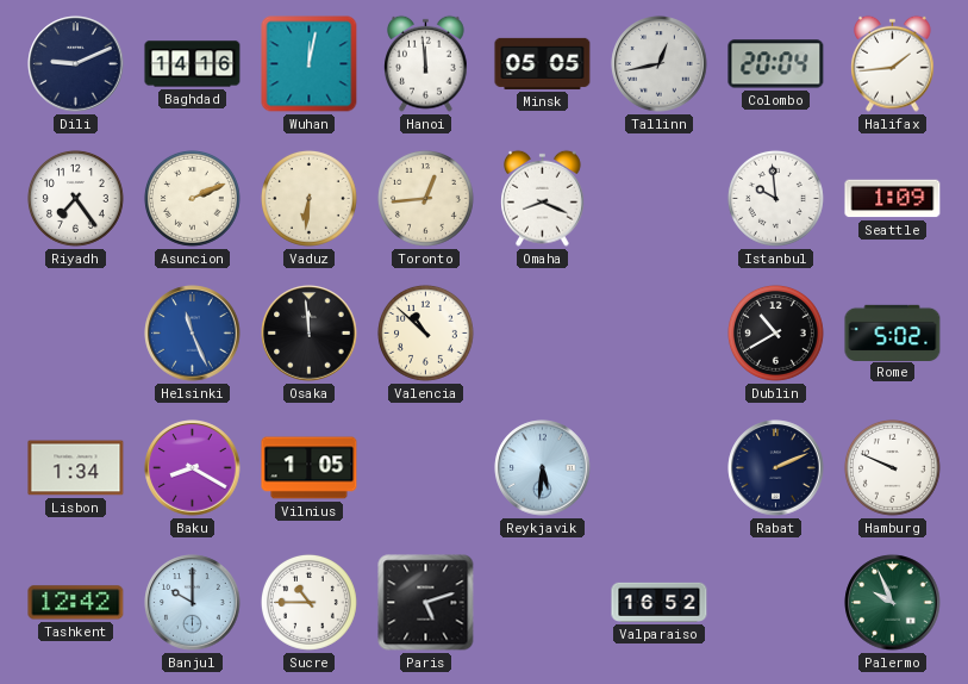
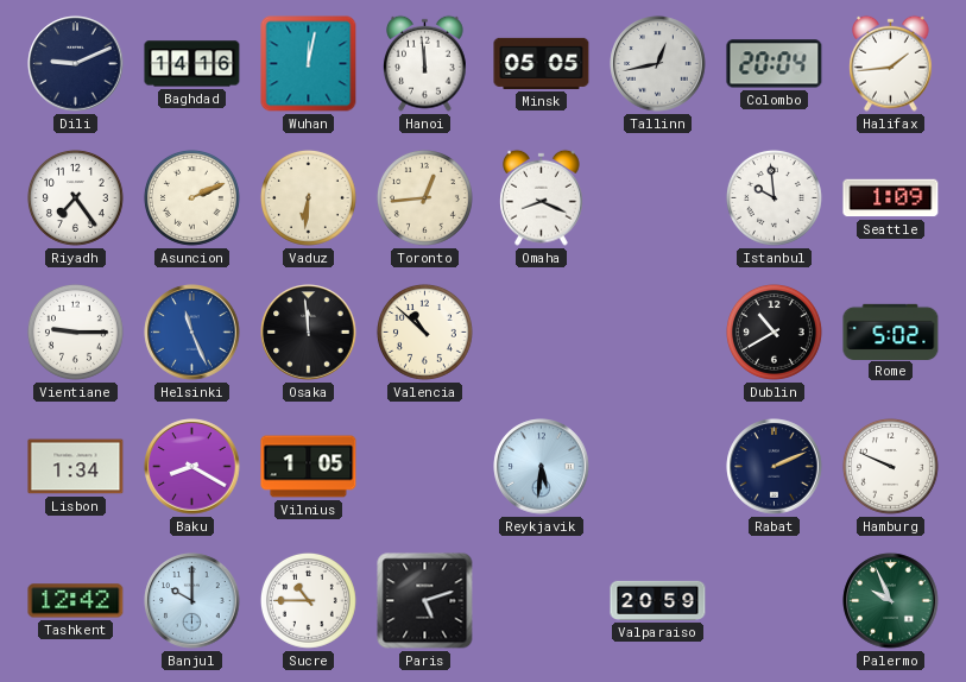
Vientiane: none -> 9:15 (75, 331)
Valparaiso: 16:52 -> 20:59 (658, 600)
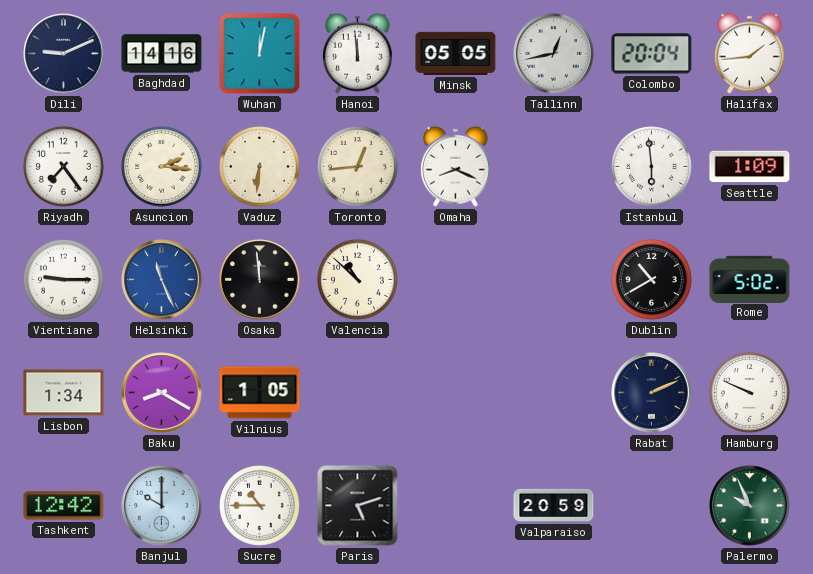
Asuncion: 2:11 -> 2:16 (161, 166)
Istanbul: 9:59 -> 5:59 (651, 166)
Reykjavik: 5:31 -> none (542, 467)
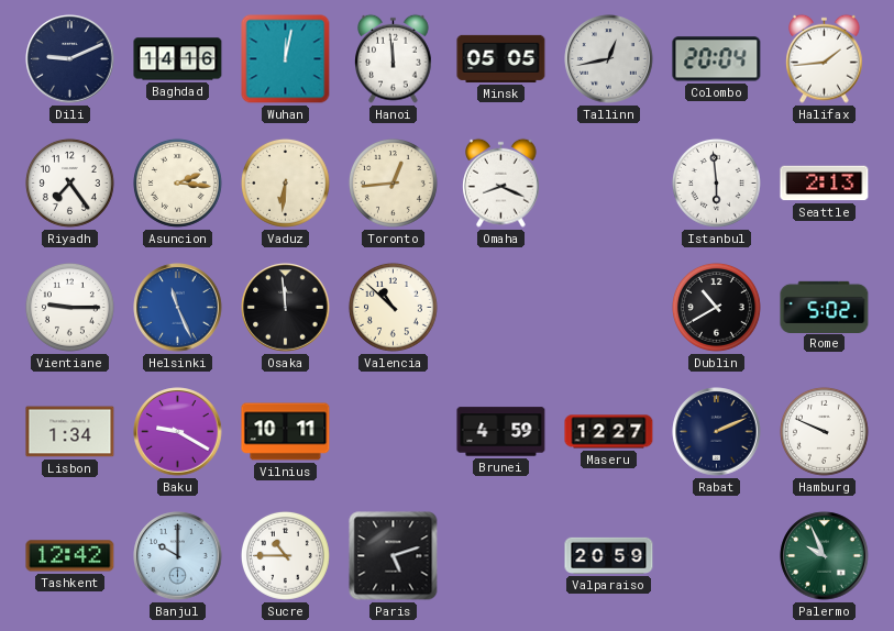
Seattle: 1:09 -> 2:13 (825, 184)
Baku: 8:20 -> 9:20 (178, 432)
Vilnius: 1:05 -> 10:11 (286, 432)
Brunei: none -> 4:59 (501, 432)
Maseru: none -> 12:27 (609, 432)
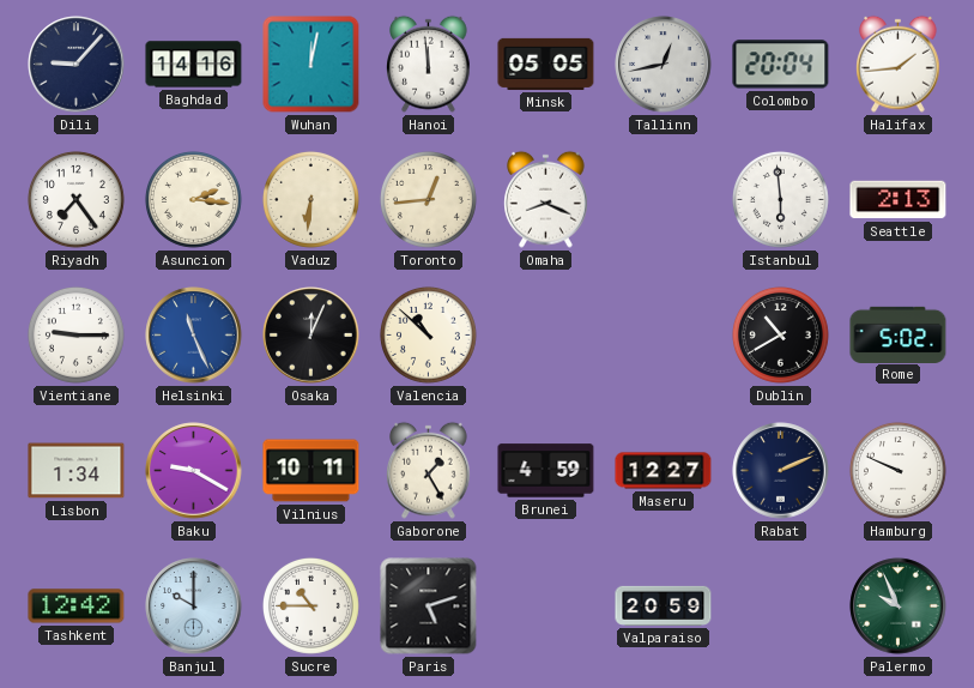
Dili: 9:11 -> 9:07 (77, 65)
Osaka: 11:59 -> 12:04 (311, 336)
Gaborone: none -> 1:25 (429, 470)
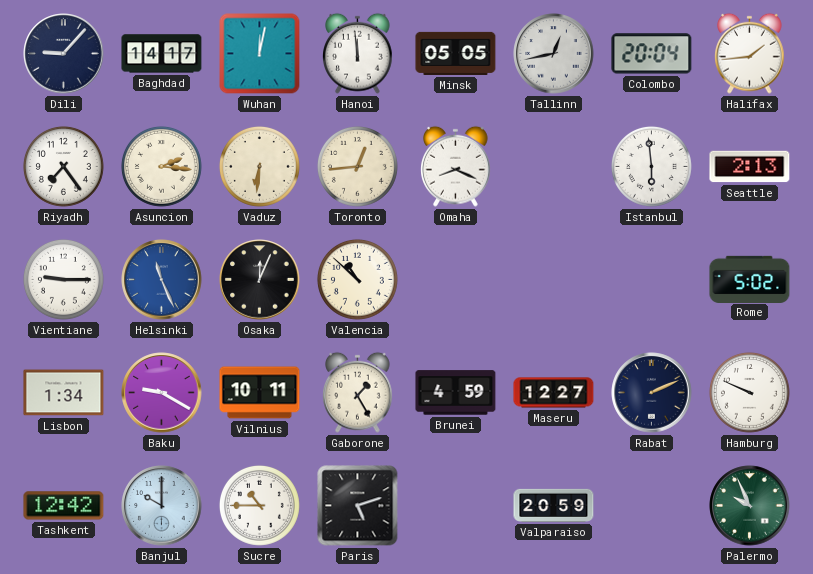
Baghdad: 14:16 -> 14:17 (162, 54)
Dublin: 10:40 -> none (780, 334)
